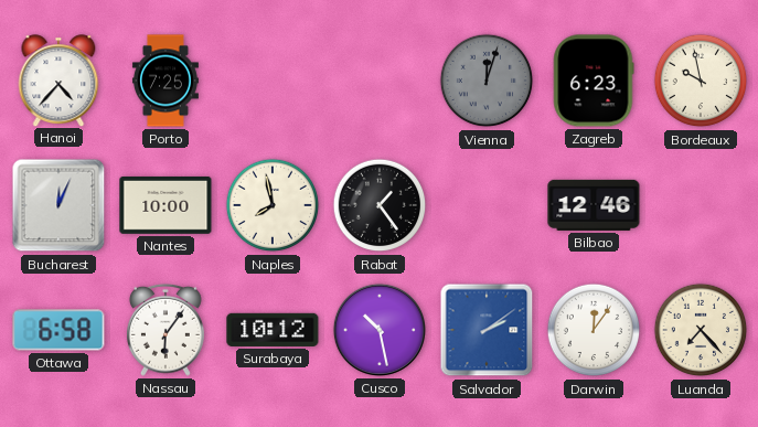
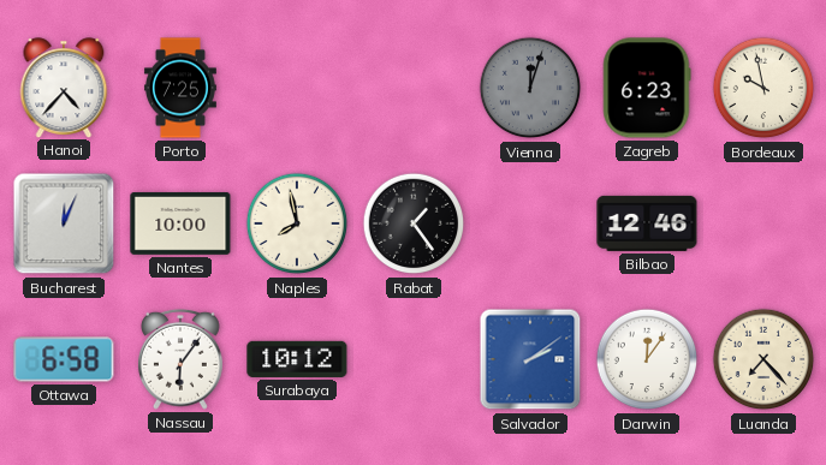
Cusco: 10:28 -> none (380, 330)
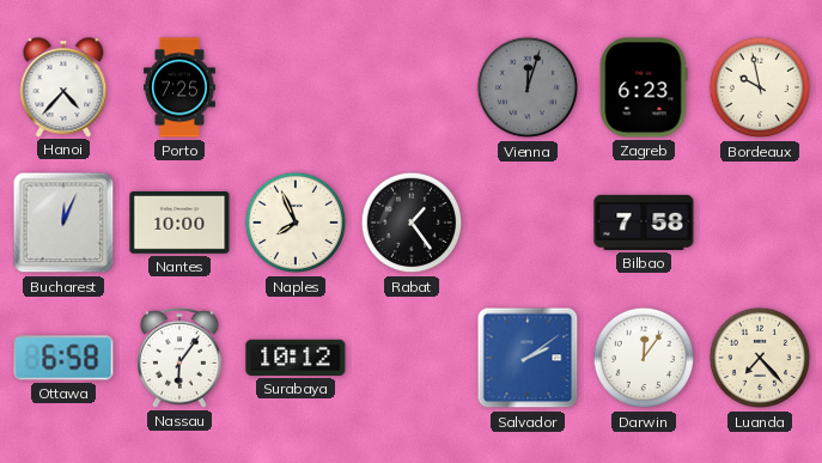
Naples: 7:58 -> 7:56 (296, 223)
Bilbao: 12:46 -> 7:58 (644, 223)
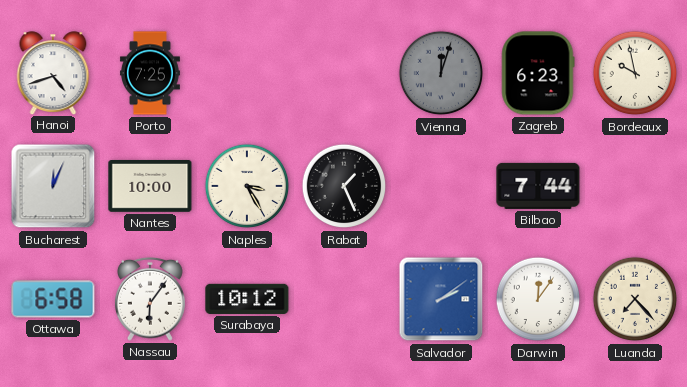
Hanoi: 4:37 -> 4:42 (53, 73)
Naples: 7:56 -> 3:25 (247, 186)
Rabat: 1:24 -> 1:26 (344, 186)
Bilbao: 7:58 -> 7:44 (538, 186)
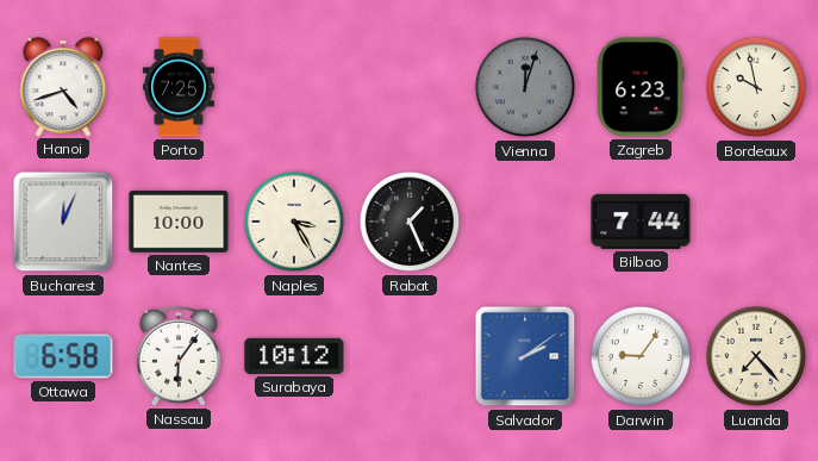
Darwin: 12:06 -> 9:06 (641, 356)
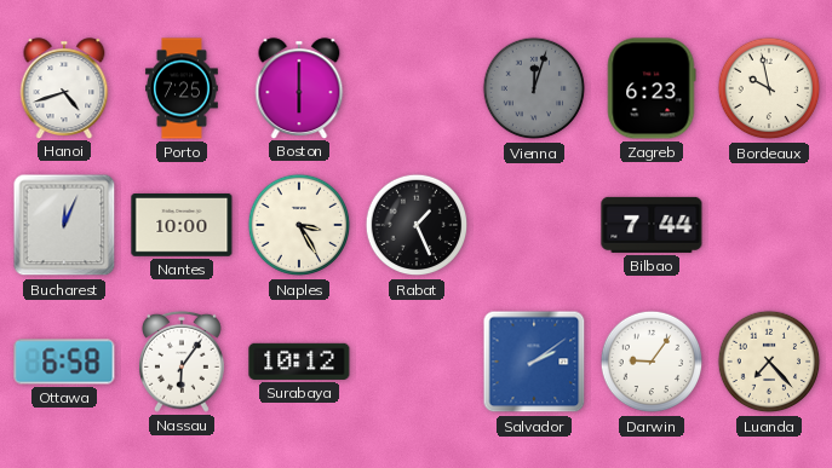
Boston: none -> 6:00 (299, 88)
